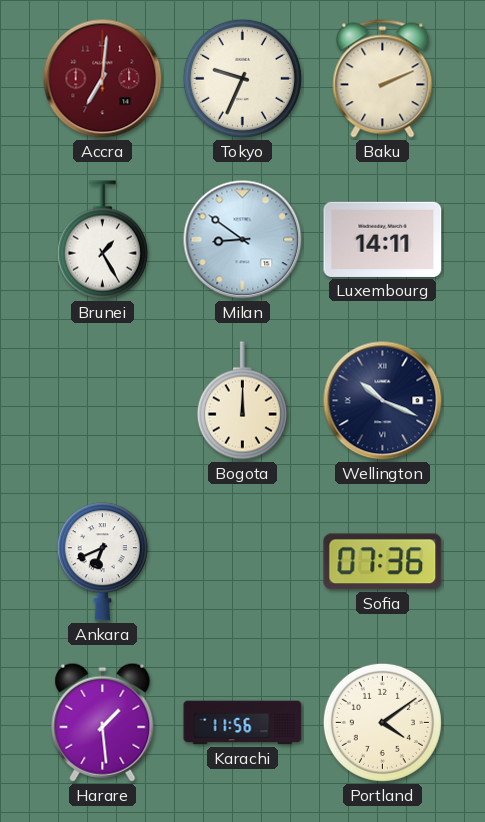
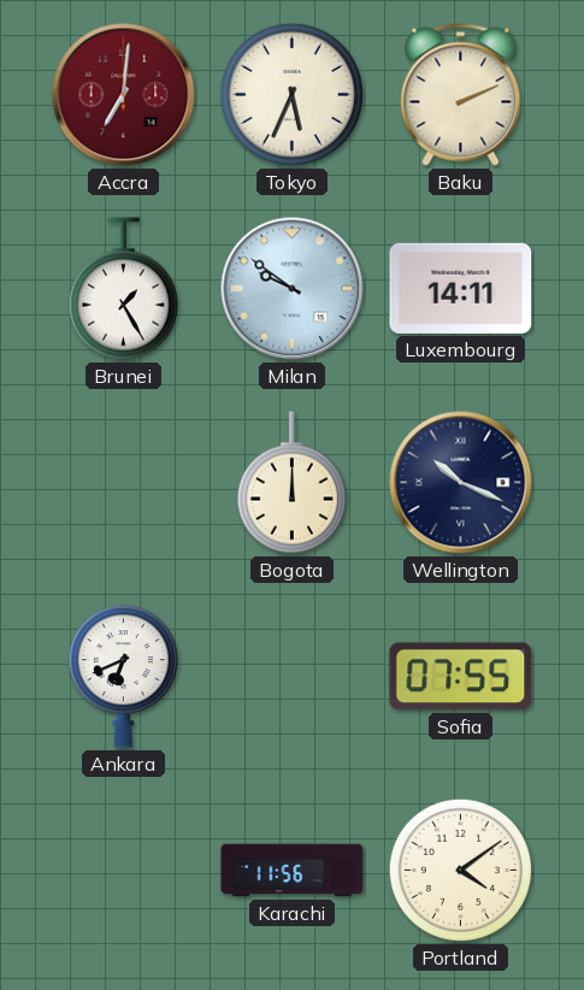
Tokyo: 9:34 -> 5:34 (291, 94)
Milan: 8:51 -> 9:51 (293, 289)
Sofia: 07:36 -> 07:55 (461, 677)
Harare: 1:29 -> none (103, 722)
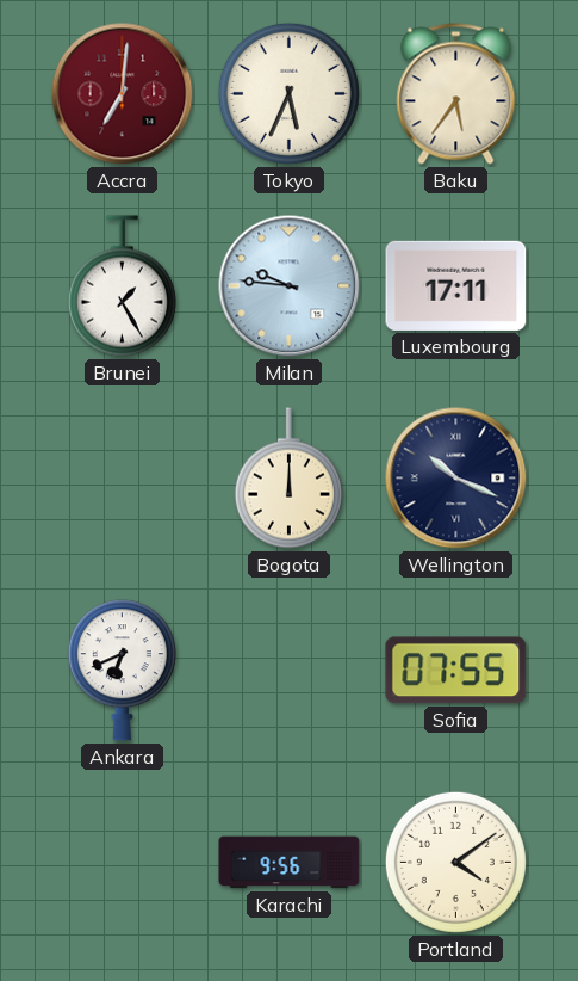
Baku: 2:11 -> 5:36 (456, 94)
Milan: 9:51 -> 9:46 (290, 286)
Luxembourg: 14:11 -> 17:11 (456, 285)
Karachi: 11:56 -> 9:56 (290, 863)
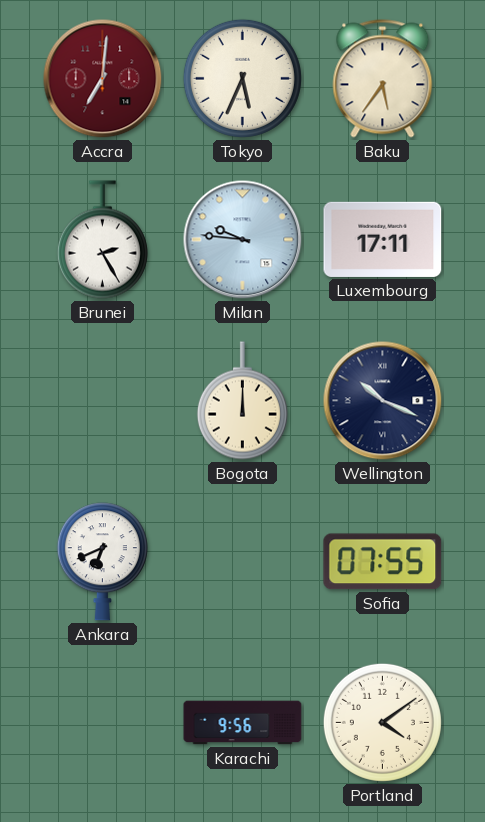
Brunei: 1:25 -> 2:25 (102, 240)
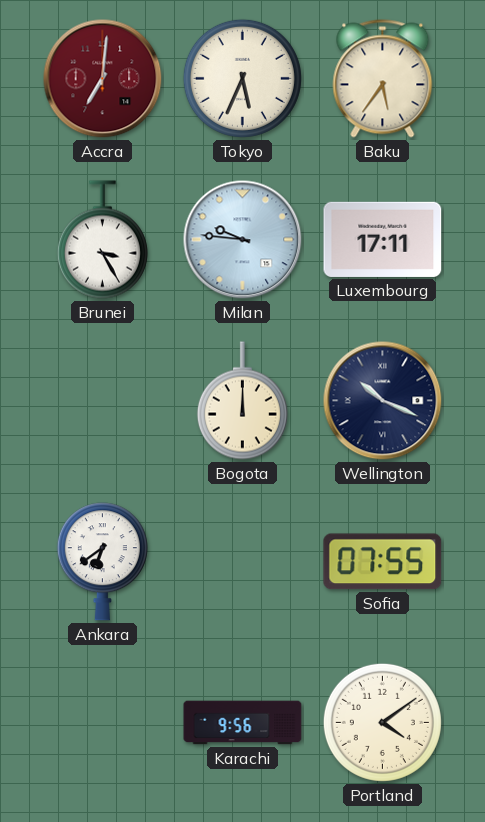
Brunei: 2:25 -> 3:25 (102, 240)
Ankara: 6:41 -> 6:39 (102, 562)
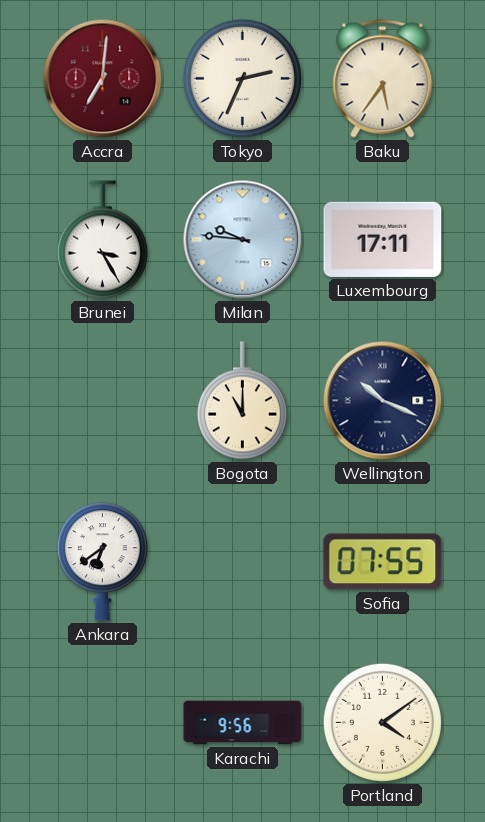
Tokyo: 5:34 -> 2:34 (242, 78)
Bogota: 12:00 -> 11:00 (242, 401)
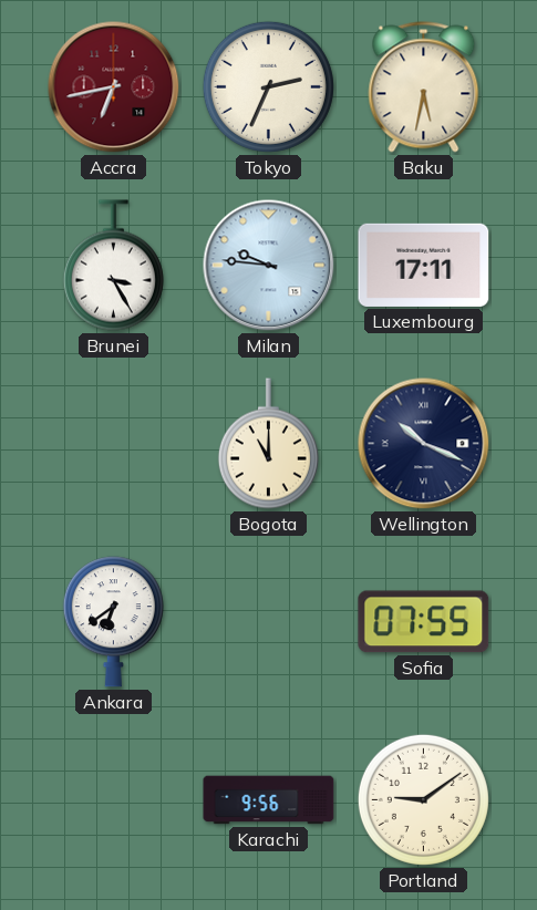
Accra: 7:01 -> 6:43 (114, 87)
Baku: 5:36 -> 5:32 (424, 87)
Portland: 4:09 -> 9:09 (423, 799)
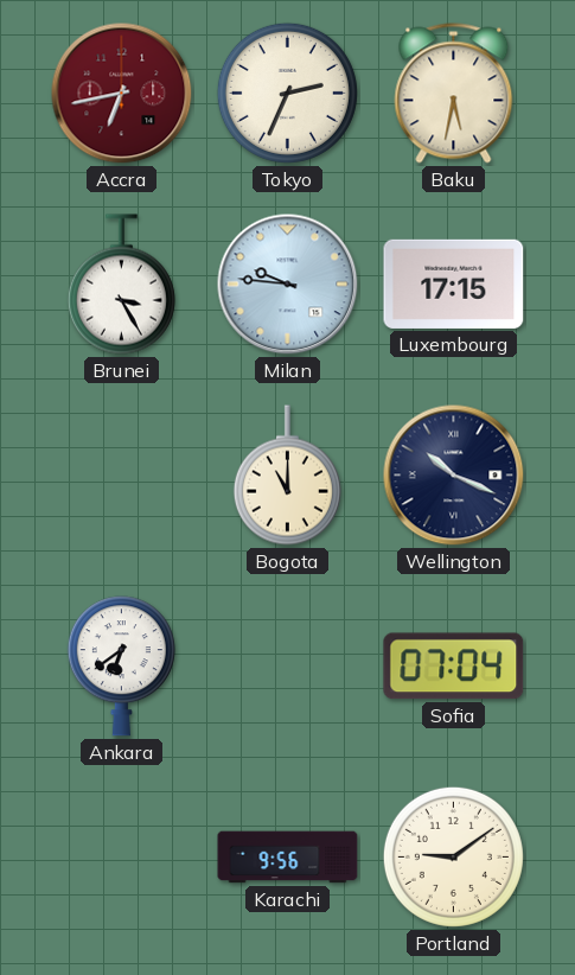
Luxembourg: 17:11 -> 17:15 (454, 283)
Sofia: 07:55 -> 07:04 (454, 667)
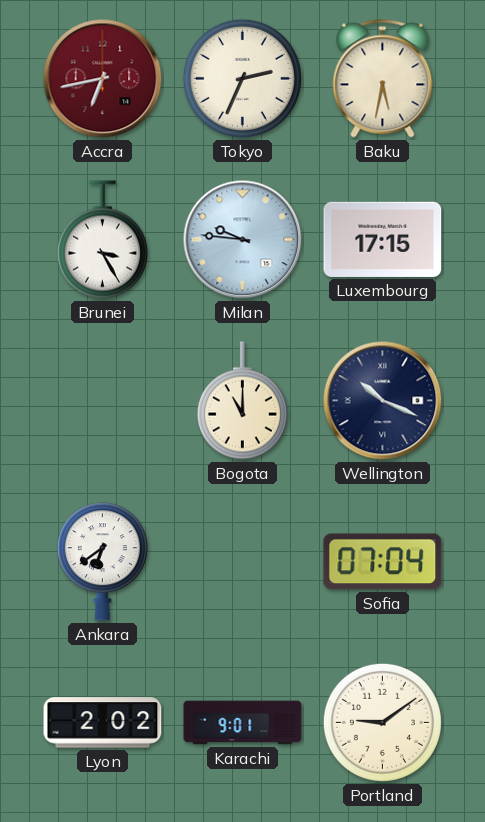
Lyon: none -> 2:02 (103, 723)
Karachi: 9:56 -> 9:01 (243, 723)
